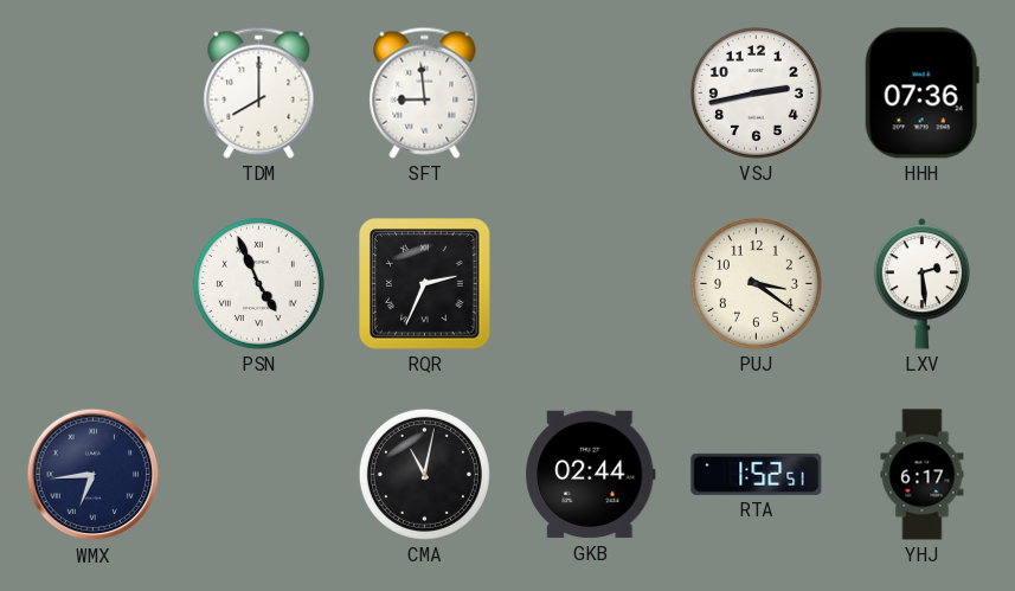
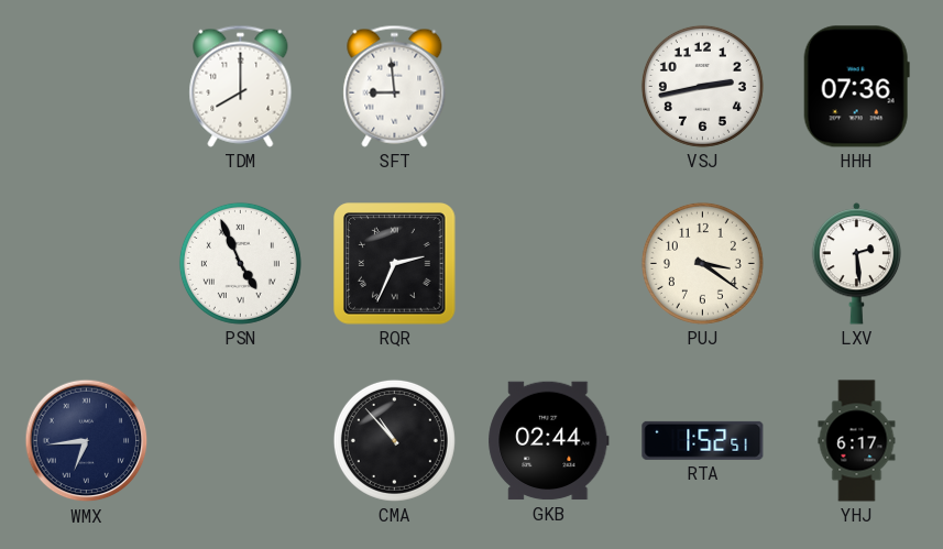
CMA: 11:02 -> 10:53 (394, 440)
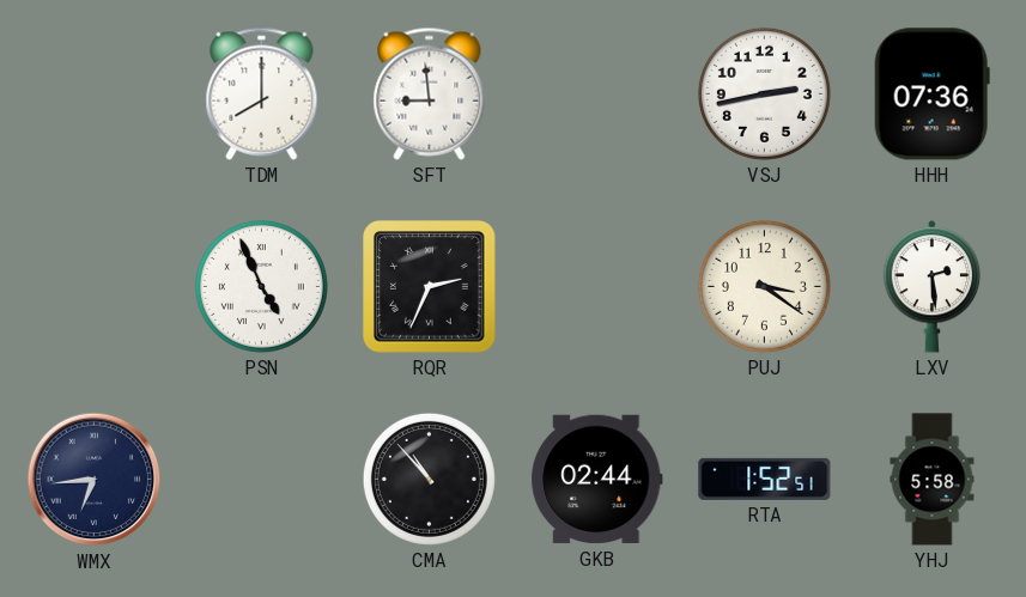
YHJ: 6:17 -> 5:58 (933, 480)
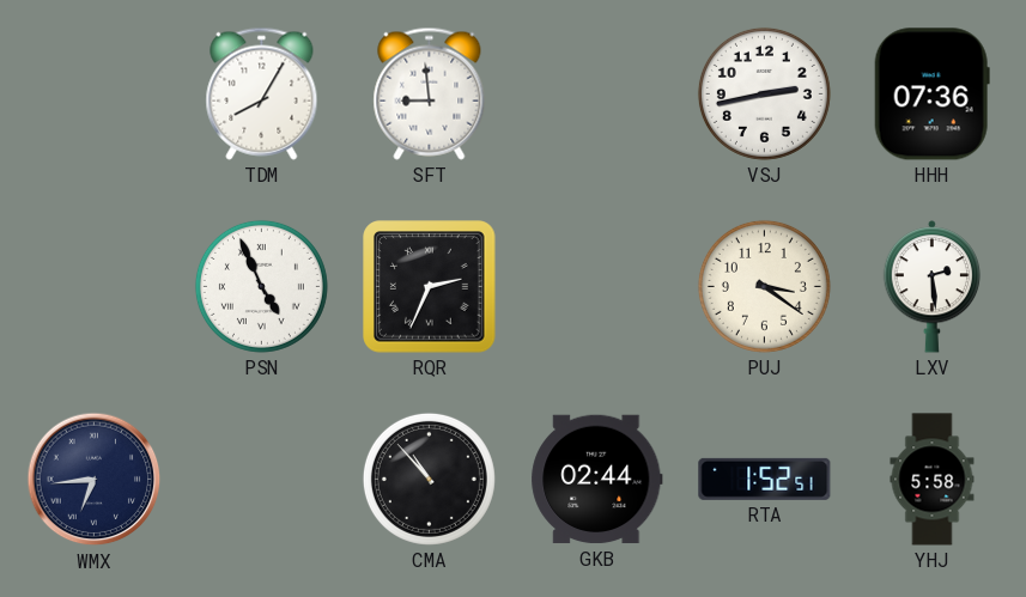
TDM: 8:00 -> 8:05 (262, 93)
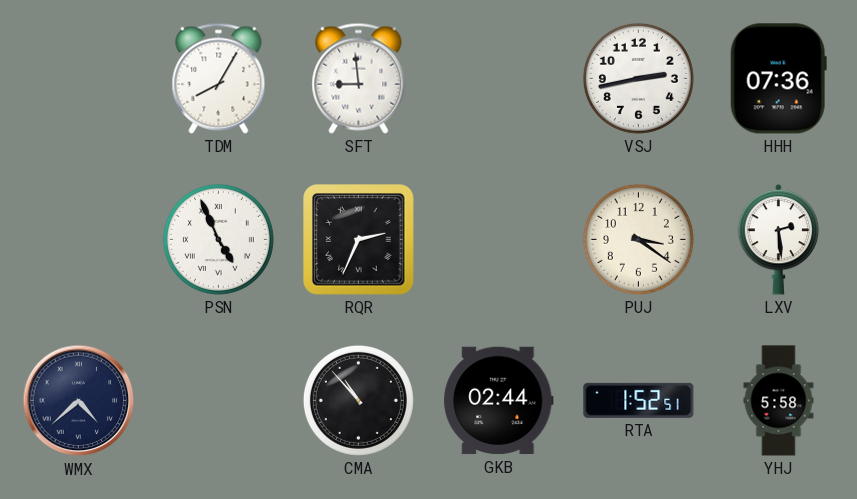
WMX: 6:44 -> 4:38 (79, 401)
